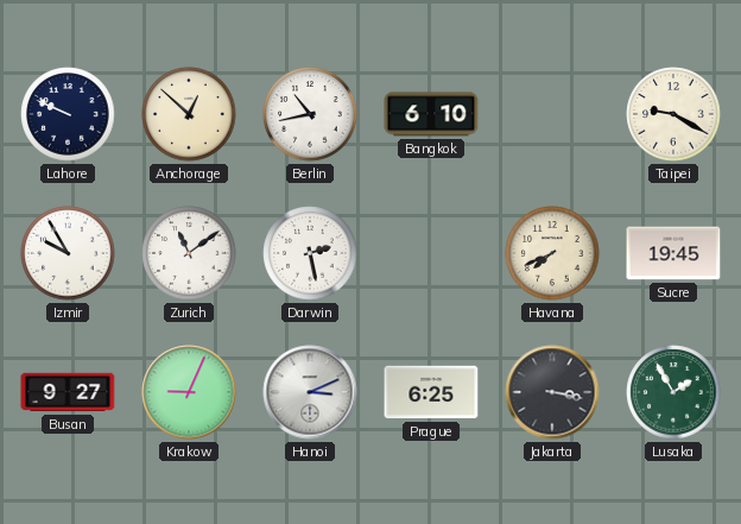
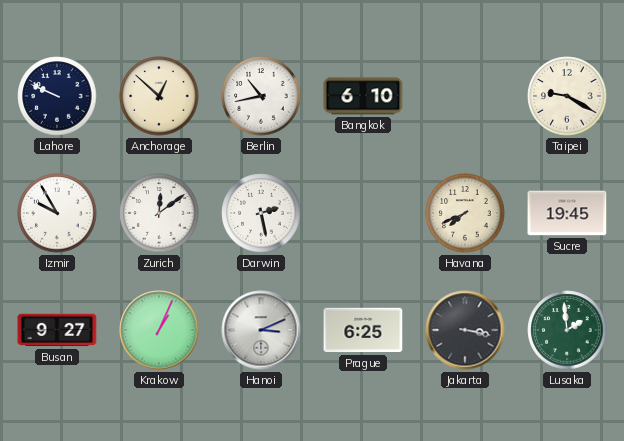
Zurich: 11:09 -> 12:09 (159, 213)
Krakow: 9:04 -> 1:04 (159, 330)
Lusaka: 1:55 -> 1:59 (567, 330)
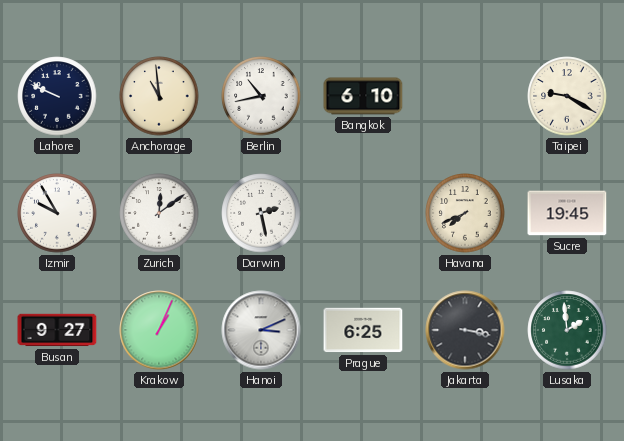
Anchorage: 12:52 -> 10:59 (159, 96)
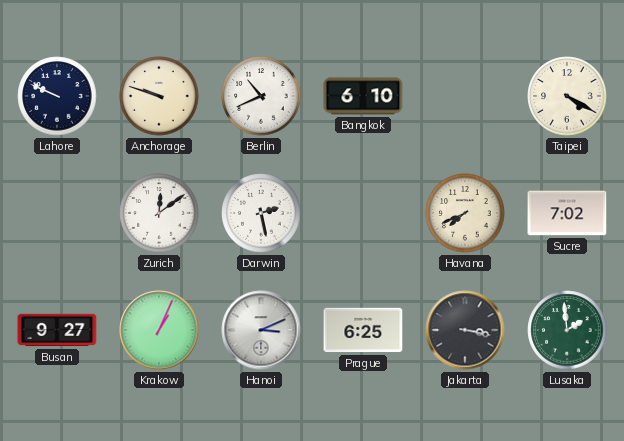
Anchorage: 10:59 -> 9:48 (159, 96)
Berlin: 10:43 -> 10:41 (261, 96)
Taipei: 9:20 -> 4:20 (567, 96)
Izmir: 9:55 -> none (57, 213)
Sucre: 19:45 -> 7:02 (567, 213)
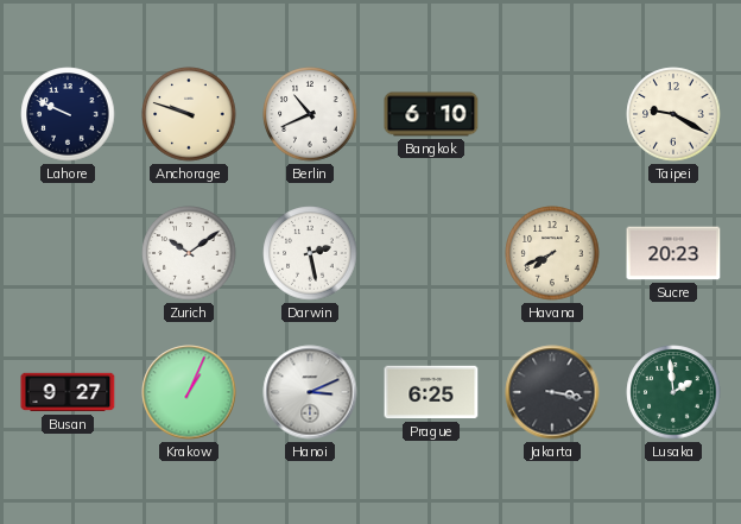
Taipei: 4:20 -> 9:20 (673, 114)
Zurich: 12:09 -> 10:09 (189, 253)
Sucre: 7:02 -> 20:23 (673, 253)
